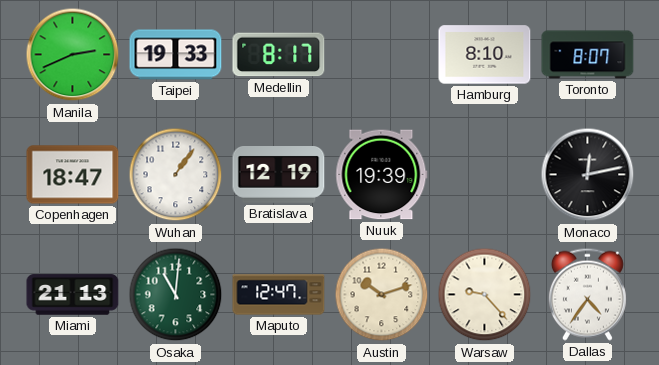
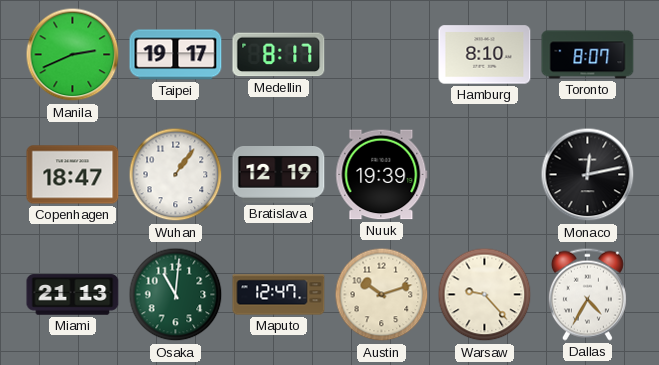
Taipei: 19:33 -> 19:17 (176, 55)
Dallas: 4:36 -> 4:35 (587, 294)
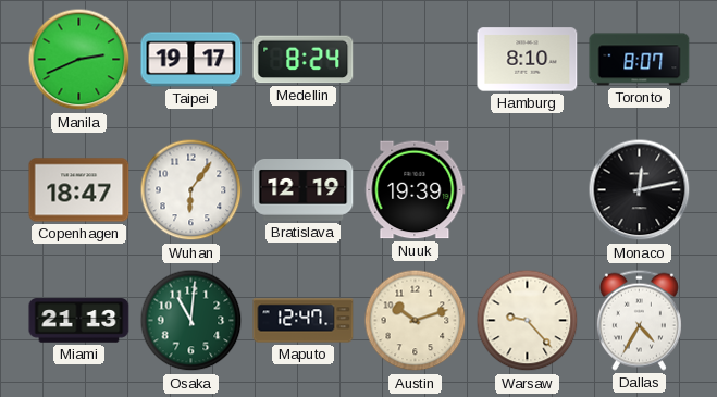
Medellin: 8:17 -> 8:24 (304, 60)
Wuhan: 1:06 -> 6:06 (191, 190)
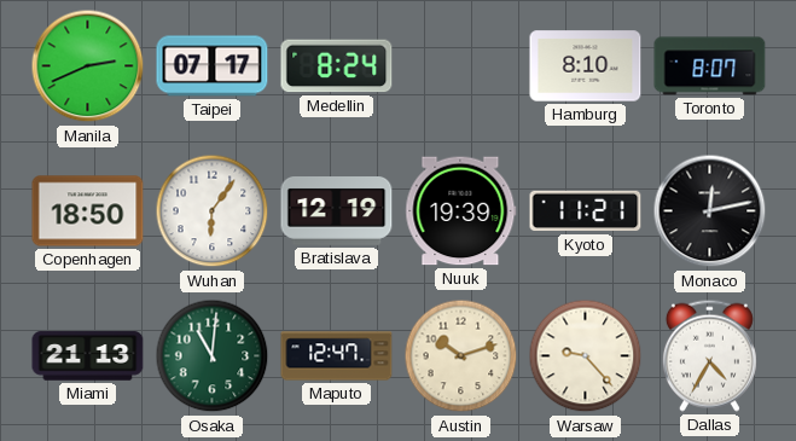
Taipei: 19:17 -> 07:17 (213, 66)
Copenhagen: 18:47 -> 18:50 (88, 211)
Kyoto: none -> 11:21 (586, 211)
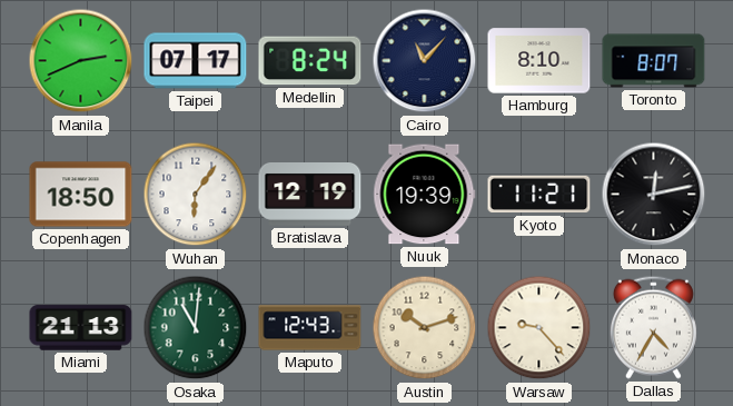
Cairo: none -> 11:07 (425, 61)
Maputo: 12:47 -> 12:43 (310, 328)
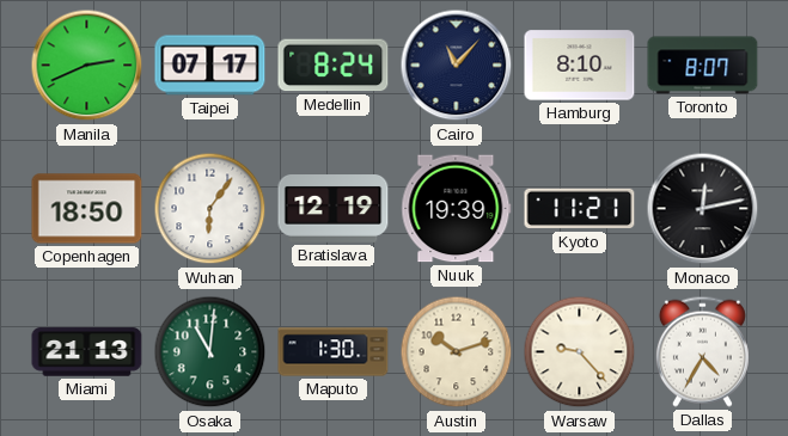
Maputo: 12:43 -> 1:30 (334, 352)
